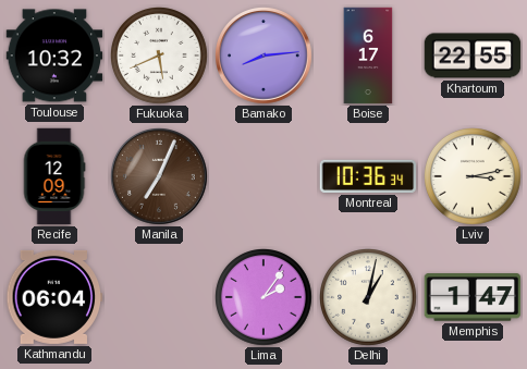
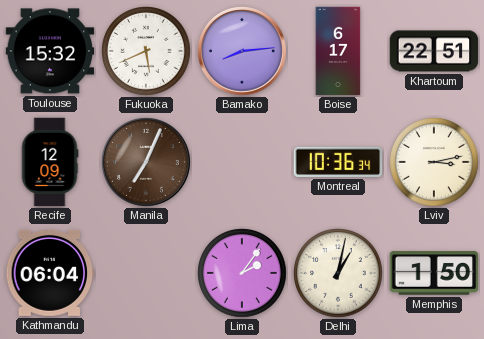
Toulouse: 10:32 -> 15:32 (50, 51)
Khartoum: 22:55 -> 22:51 (434, 51)
Memphis: 1:47 -> 1:50 (434, 273)
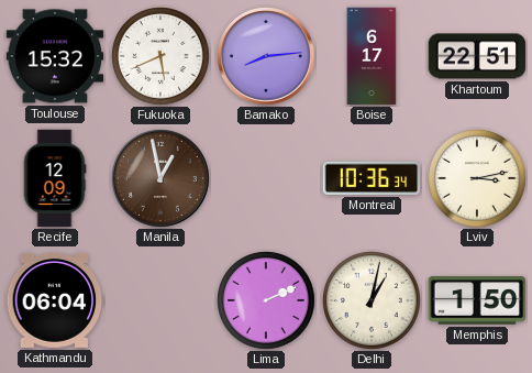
Manila: 7:04 -> 12:58 (162, 179)
Lima: 2:06 -> 2:11 (267, 301)
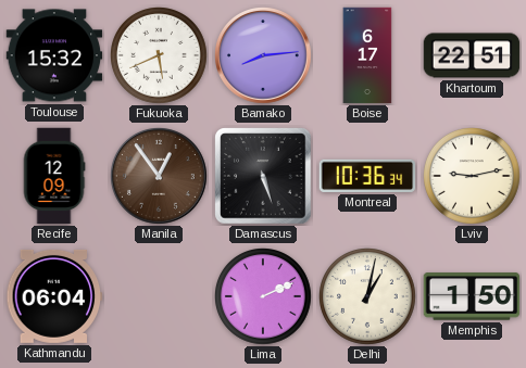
Manila: 12:58 -> 12:54 (160, 177)
Damascus: none -> 5:27 (263, 176)
Lviv: 3:13 -> 9:13 (473, 177)
